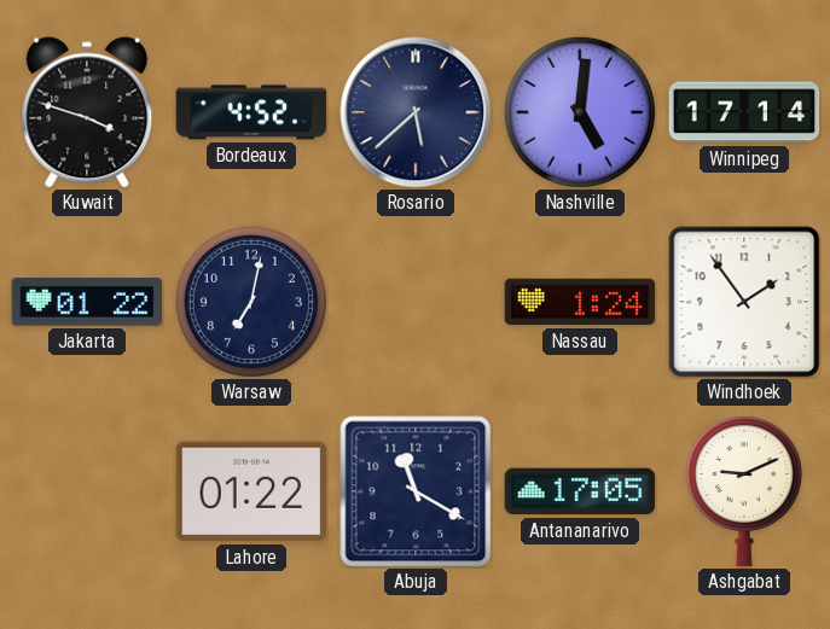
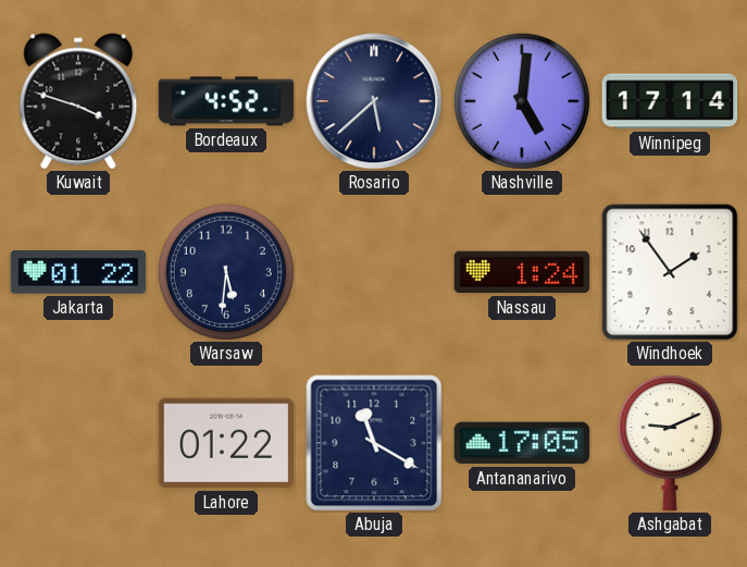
Warsaw: 7:02 -> 5:31 (226, 272)
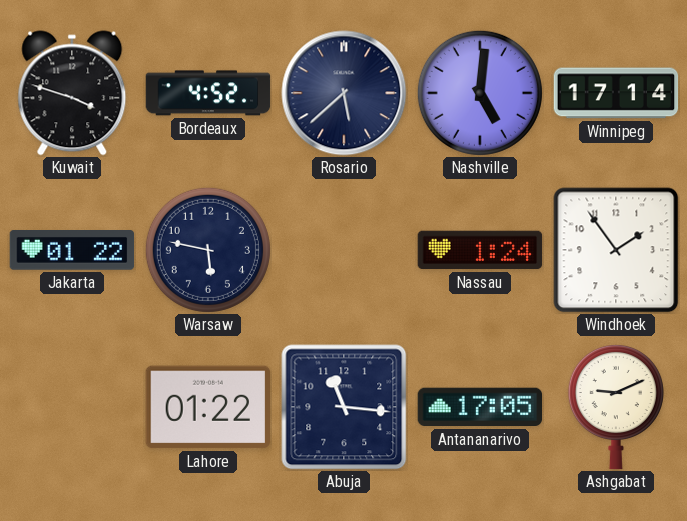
Warsaw: 5:31 -> 5:47 (208, 250)
Abuja: 11:20 -> 11:16 (344, 407)
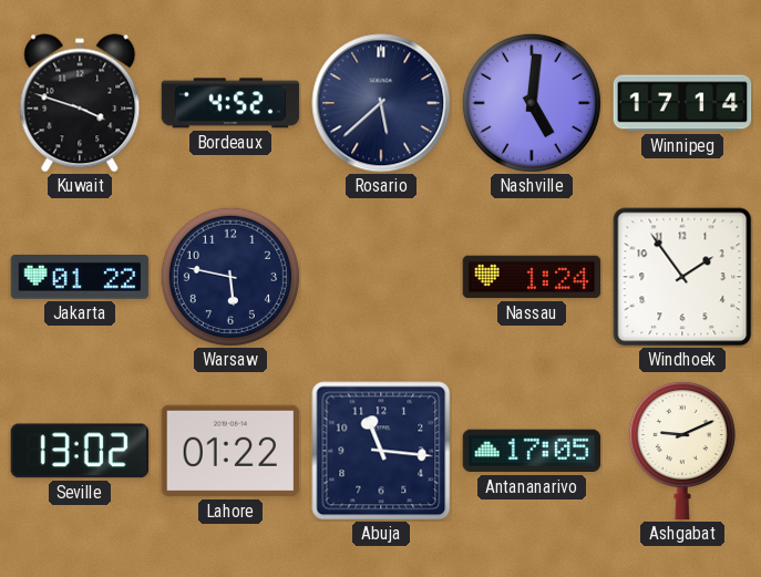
Seville: none -> 13:02 (80, 451)
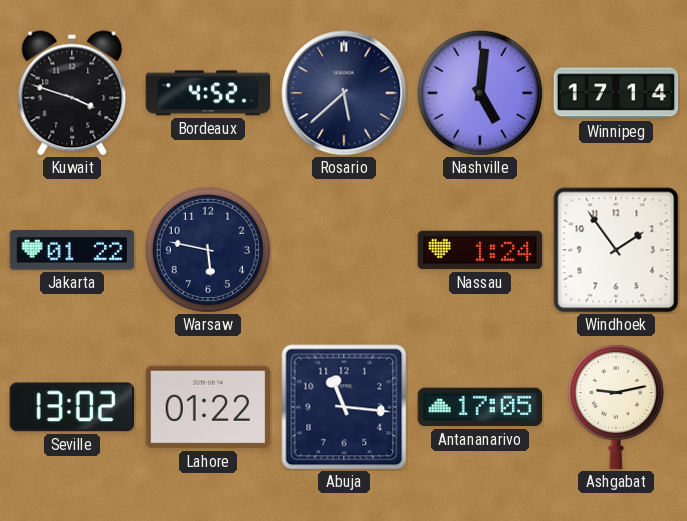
Ashgabat: 9:11 -> 9:13 (616, 407)
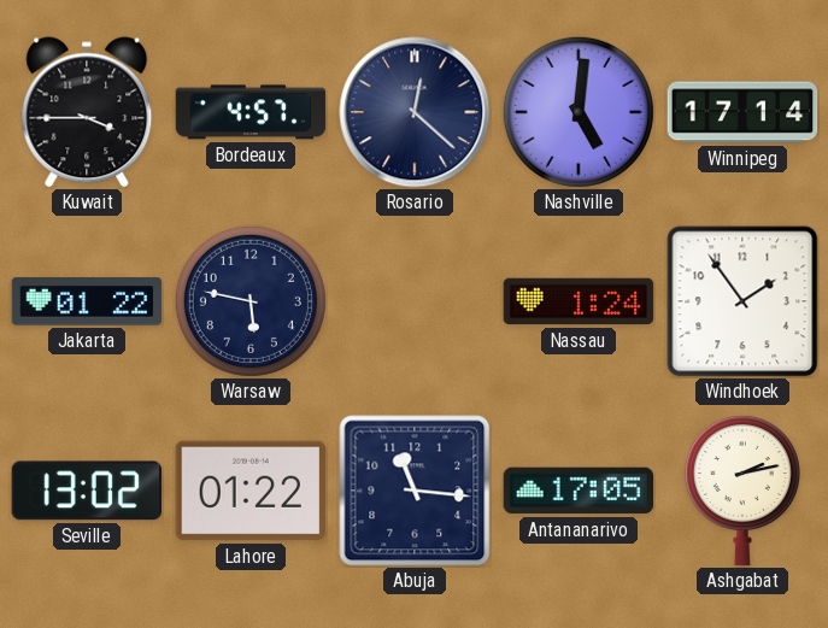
Kuwait: 3:48 -> 3:45 (87, 112)
Bordeaux: 4:52 -> 4:57 (251, 112)
Rosario: 5:38 -> 12:22 (415, 112)
Ashgabat: 9:13 -> 2:13 (742, 491)
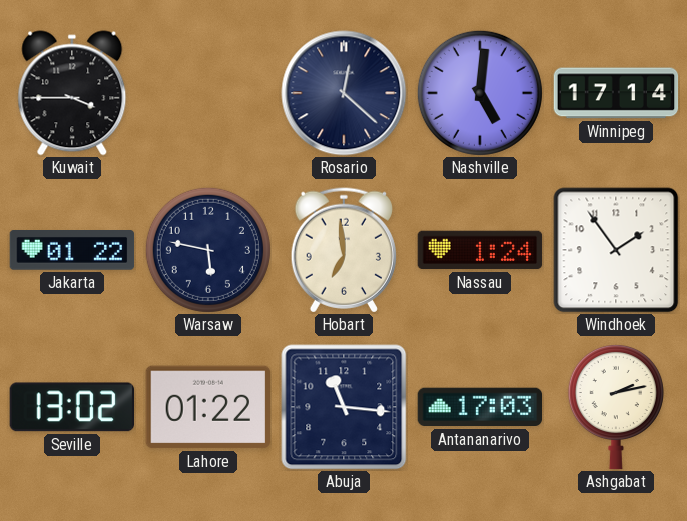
Bordeaux: 4:57 -> none (251, 112)
Hobart: none -> 6:59 (344, 250)
Antananarivo: 17:05 -> 17:03 (480, 407)
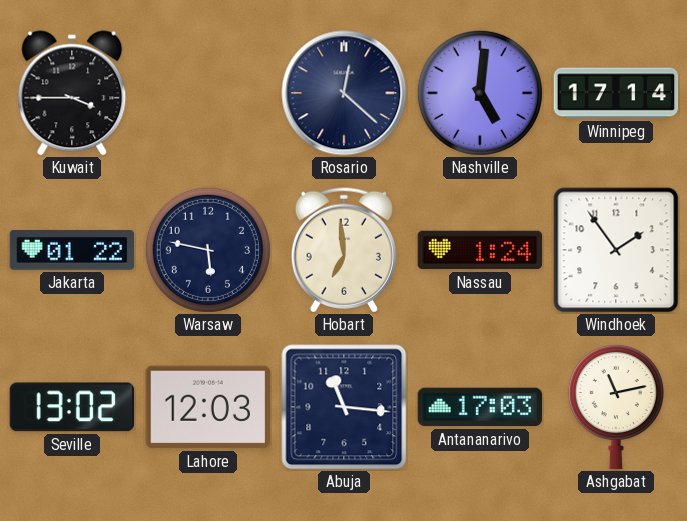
Lahore: 01:22 -> 12:03 (208, 407)
Ashgabat: 2:13 -> 11:13 (616, 407)
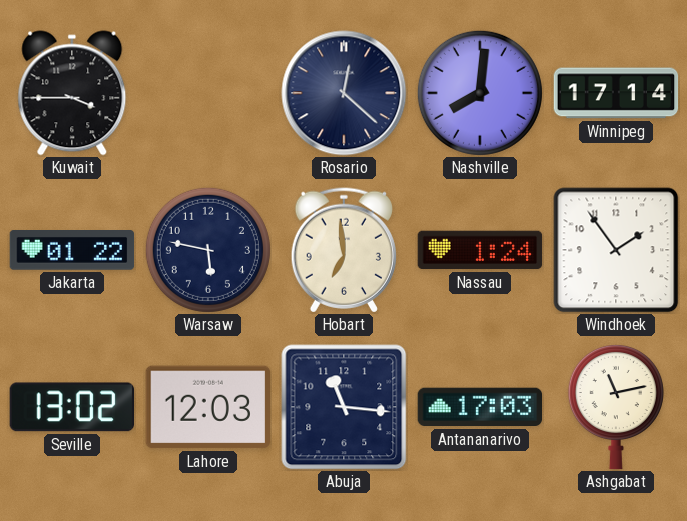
Nashville: 5:01 -> 8:01 (480, 93)
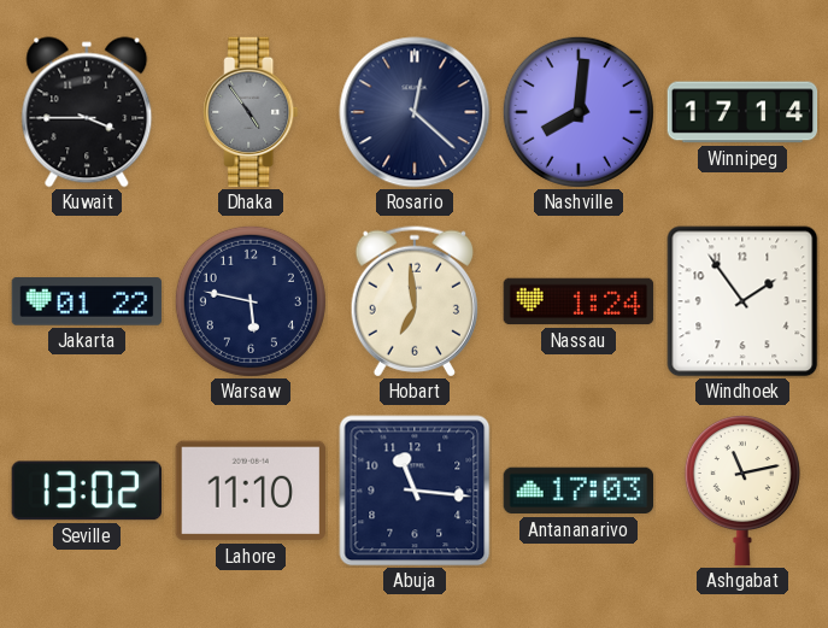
Dhaka: none -> 4:54 (251, 112)
Lahore: 12:03 -> 11:10 (251, 491)
